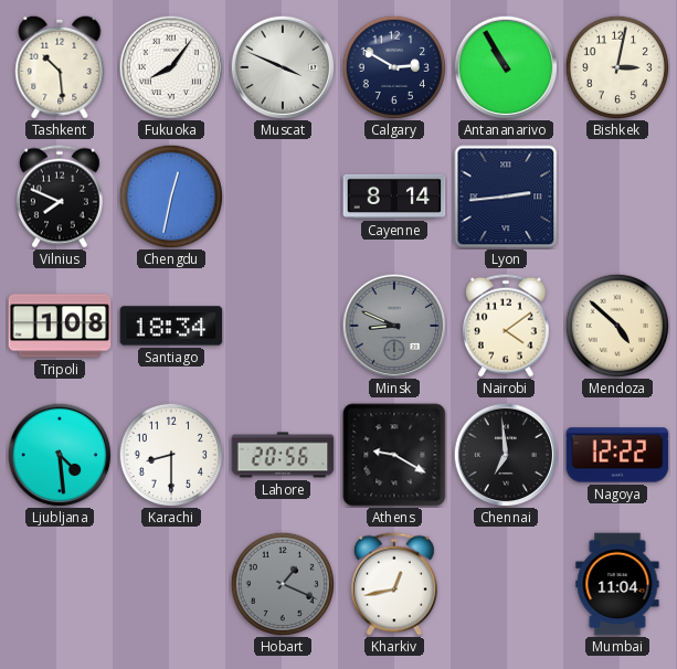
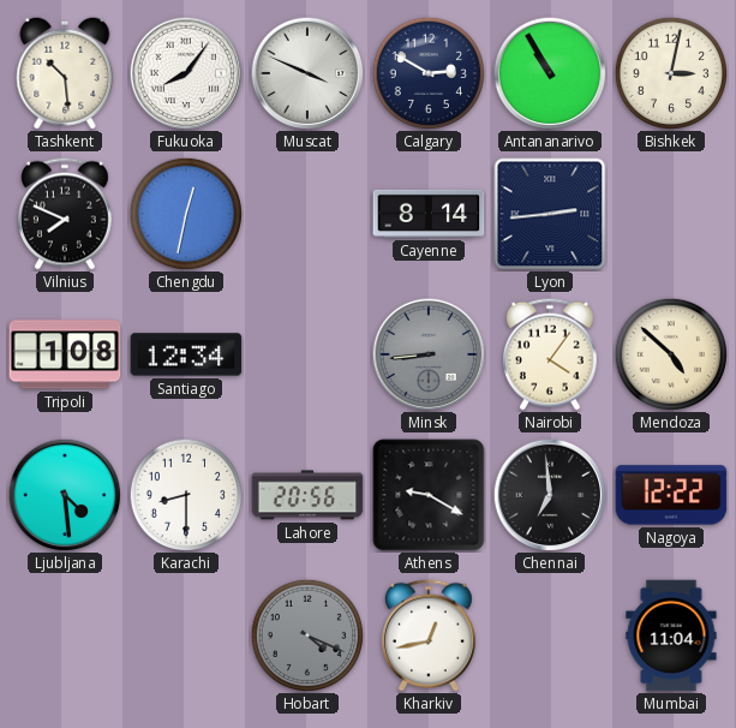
Santiago: 18:34 -> 12:34 (186, 354)
Minsk: 8:49 -> 8:44 (429, 354)
Nairobi: 4:09 -> 4:06 (550, 354)
Hobart: 1:19 -> 4:19 (306, 634)
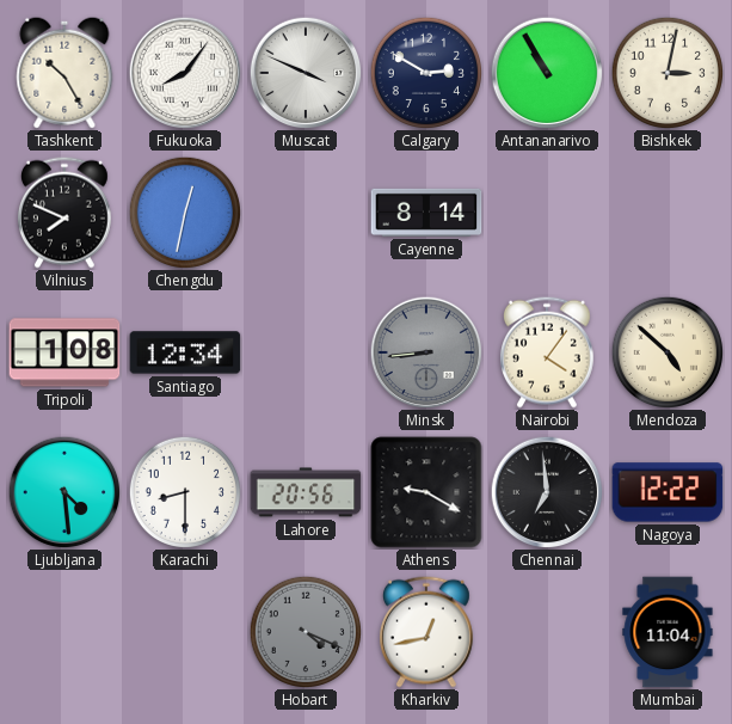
Tashkent: 10:29 -> 10:25 (64, 73)
Lyon: 2:44 -> none (550, 214)
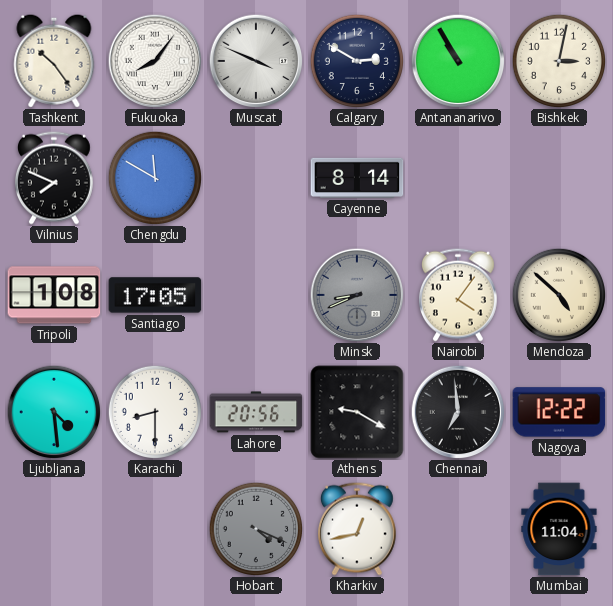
Tashkent: 10:25 -> 10:24 (54, 61)
Chengdu: 12:32 -> 11:50 (154, 177)
Santiago: 12:34 -> 17:05 (155, 295)
Minsk: 8:44 -> 8:41 (357, 295)
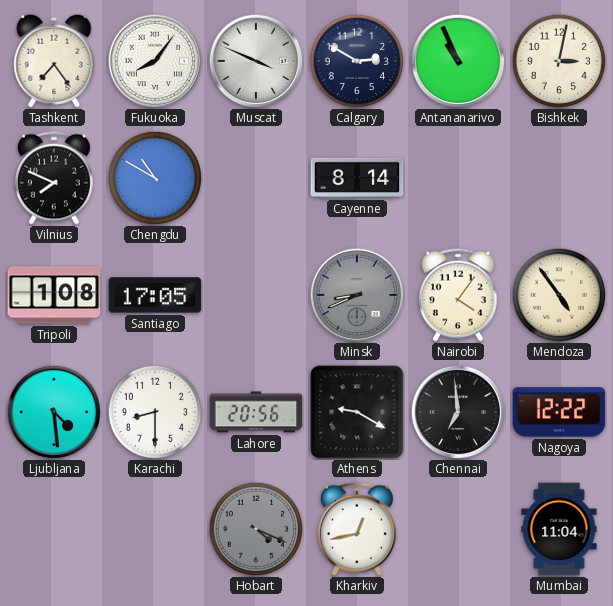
Tashkent: 10:24 -> 7:24 (54, 61)
Antananarivo: 10:55 -> 10:56 (458, 61)
Chengdu: 11:50 -> 10:50 (154, 177)
Mendoza: 4:52 -> 4:54 (558, 294)
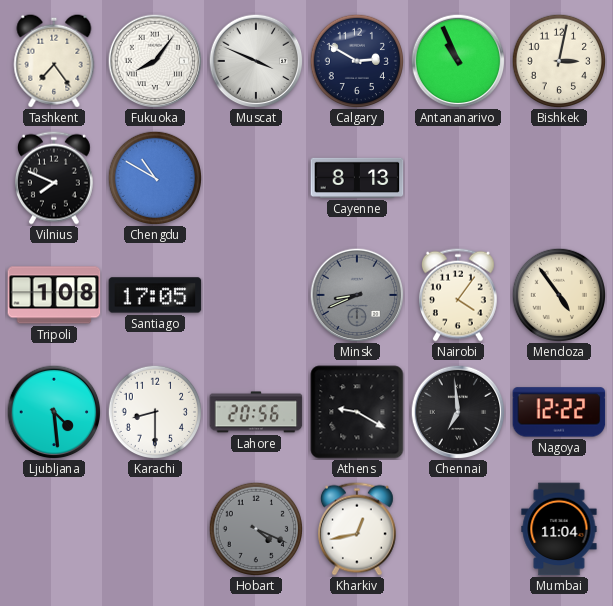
Cayenne: 8:14 -> 8:13 (357, 178)
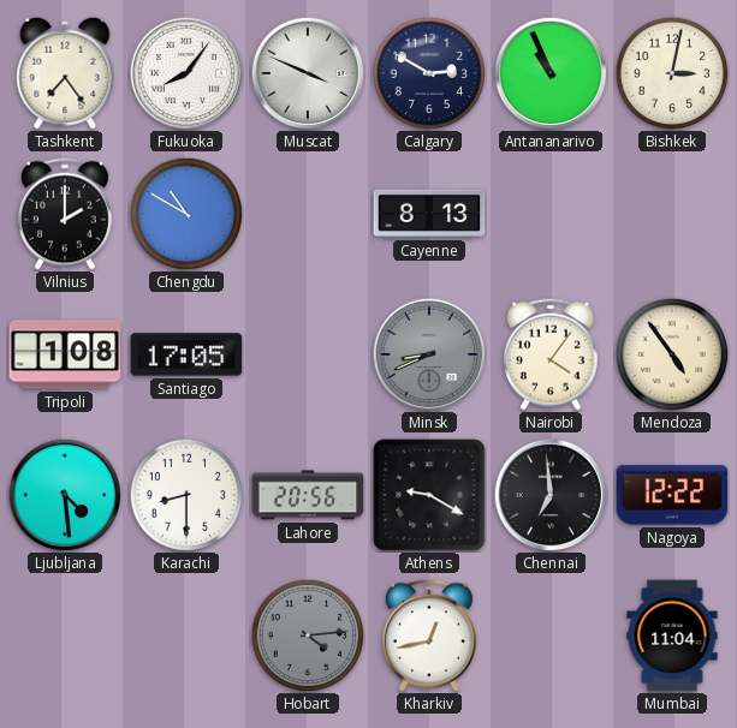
Vilnius: 7:49 -> 2:00 (65, 214)
Hobart: 4:19 -> 4:14 (307, 634)
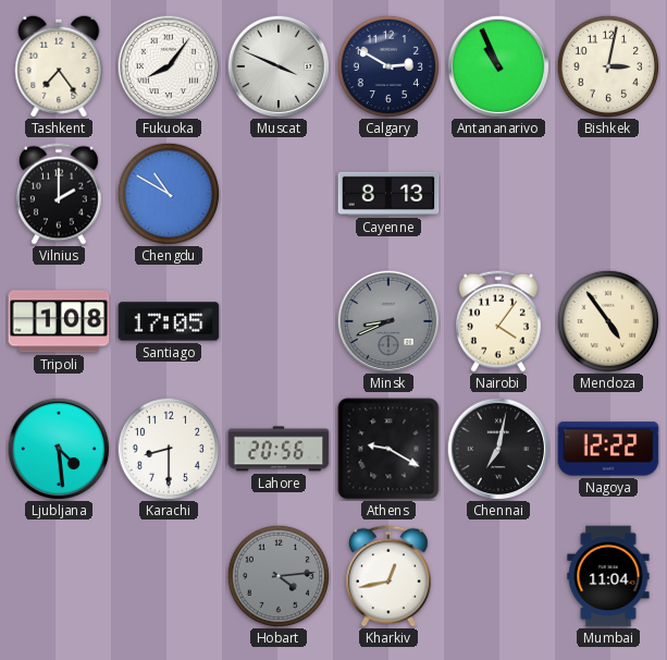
Chennai: 6:59 -> 7:02 (498, 449)
